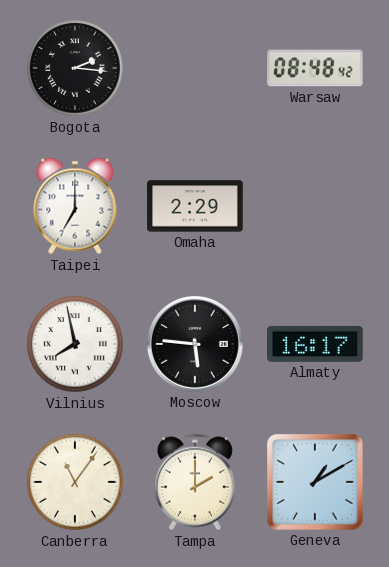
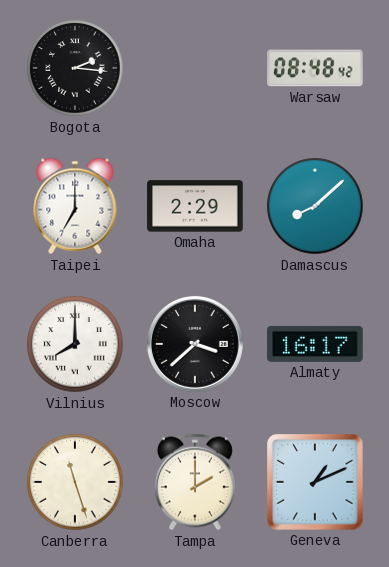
Damascus: none -> 8:08 (315, 206)
Vilnius: 7:58 -> 8:00 (75, 344)
Moscow: 5:46 -> 3:38 (195, 344)
Canberra: 11:06 -> 11:27 (75, 482)
Geneva: 1:10 -> 1:11 (316, 483)
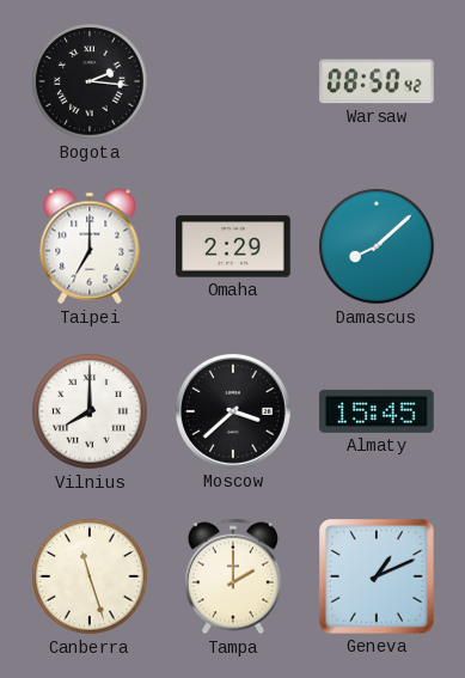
Warsaw: 08:48 -> 08:50 (378, 81)
Almaty: 16:17 -> 15:45 (378, 411)
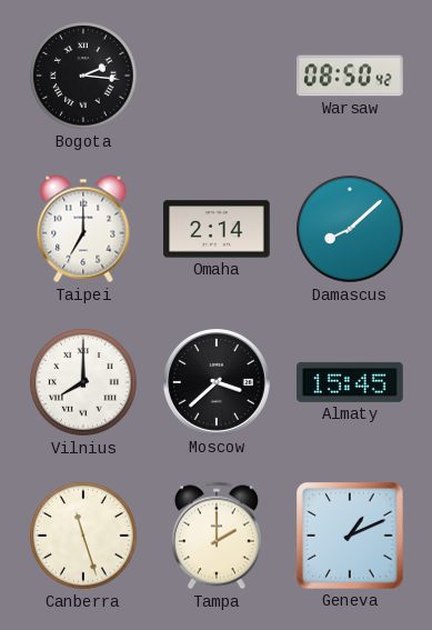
Omaha: 2:29 -> 2:14 (217, 229)
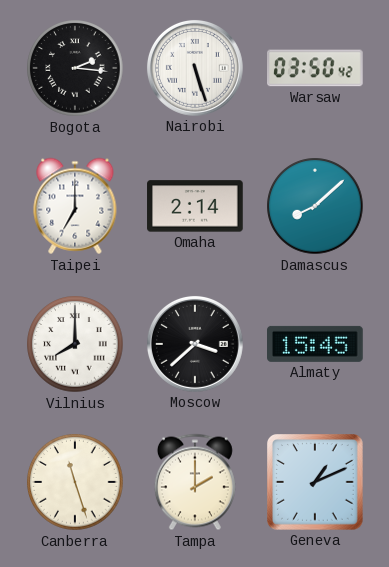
Nairobi: none -> 5:27 (195, 68)
Warsaw: 08:50 -> 03:50 (316, 68)
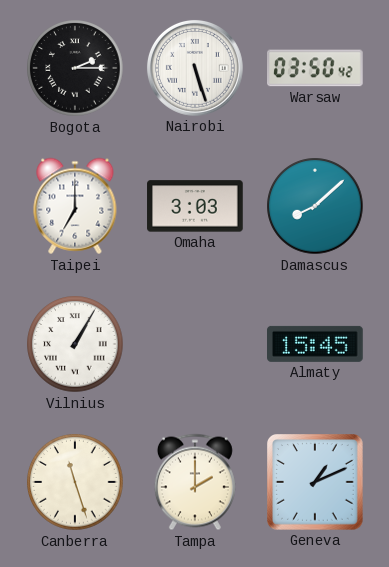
Bogota: 2:16 -> 2:15 (75, 68)
Omaha: 2:14 -> 3:03 (195, 206)
Vilnius: 8:00 -> 1:05 (75, 344)
Moscow: 3:38 -> none (195, 344)
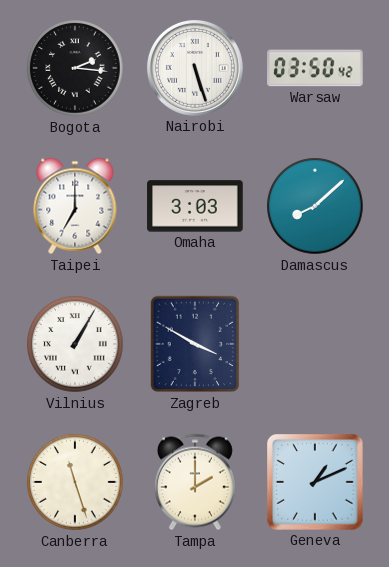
Bogota: 2:15 -> 2:16 (75, 68)
Zagreb: none -> 3:50 (195, 344)
Almaty: 15:45 -> none (316, 344)
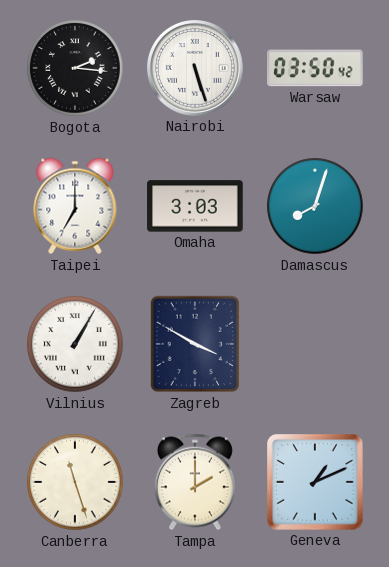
Damascus: 8:08 -> 8:03 (315, 206)
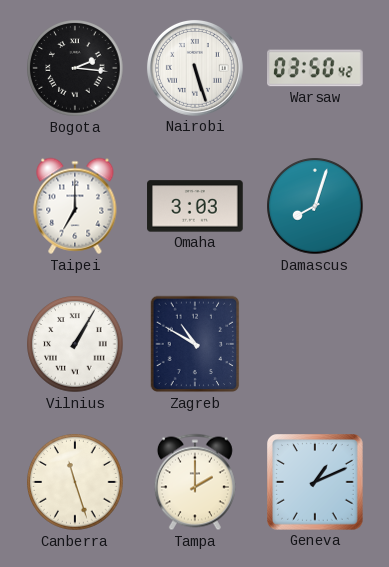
Zagreb: 3:50 -> 10:50 (195, 344)
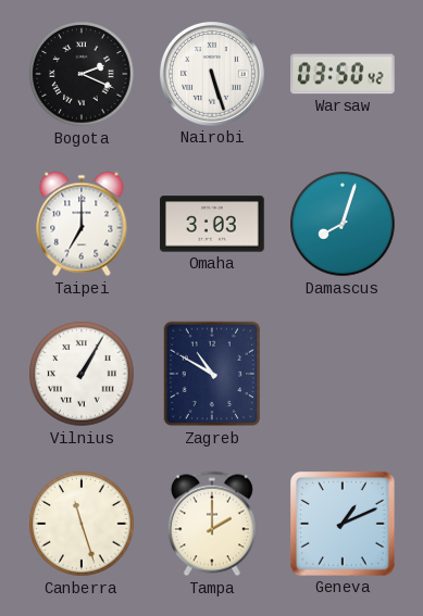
Bogota: 2:16 -> 2:19 (82, 74)
